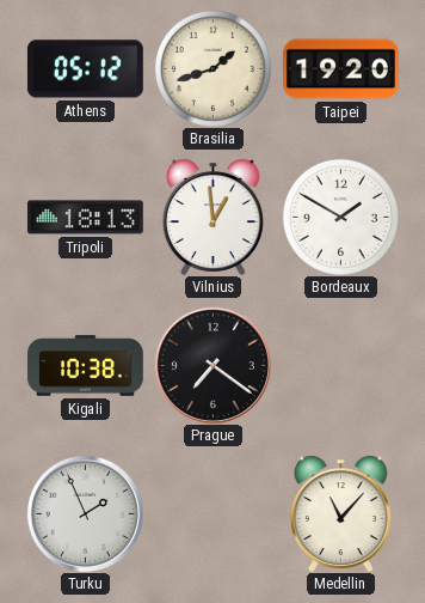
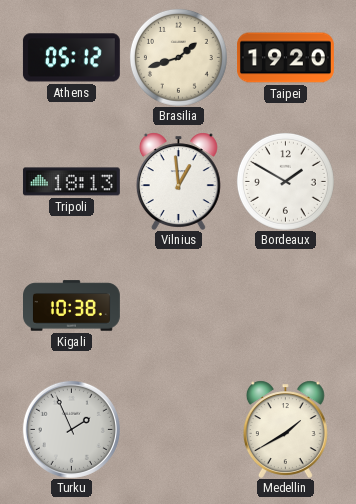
Prague: 7:21 -> none (213, 365)
Medellin: 11:07 -> 1:40 (285, 429)
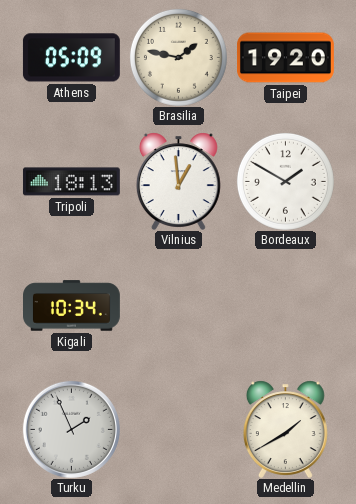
Athens: 05:12 -> 05:09 (71, 58)
Brasilia: 1:42 -> 1:47 (178, 57)
Kigali: 10:38 -> 10:34 (72, 306)
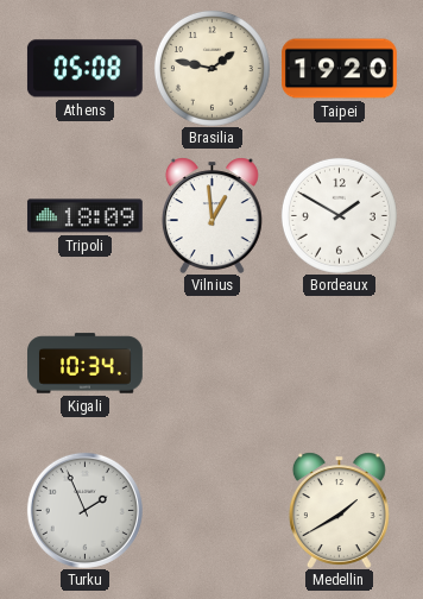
Athens: 05:09 -> 05:08 (84, 69)
Tripoli: 18:13 -> 18:09 (84, 216)
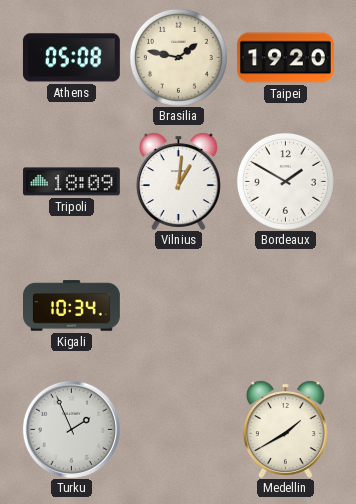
Vilnius: 12:59 -> 1:01 (178, 181)
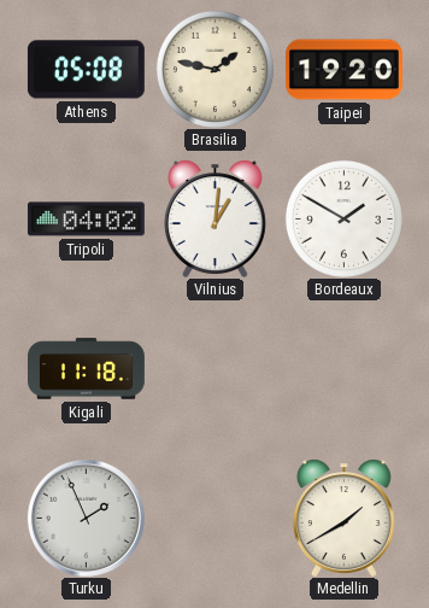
Tripoli: 18:09 -> 04:02 (86, 220)
Kigali: 10:34 -> 11:18 (87, 369)
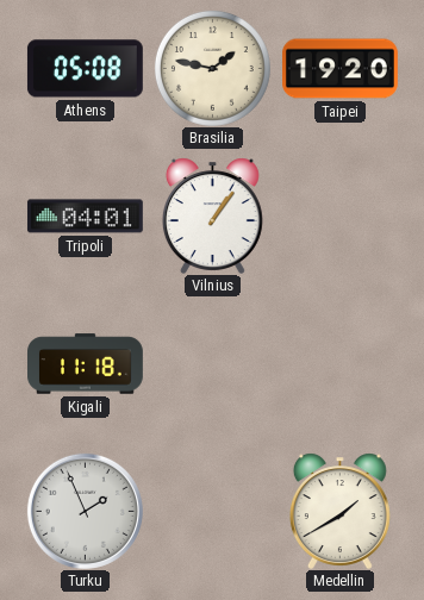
Tripoli: 04:02 -> 04:01 (85, 217)
Vilnius: 1:01 -> 1:06 (212, 215)
Bordeaux: 1:50 -> none (343, 218)
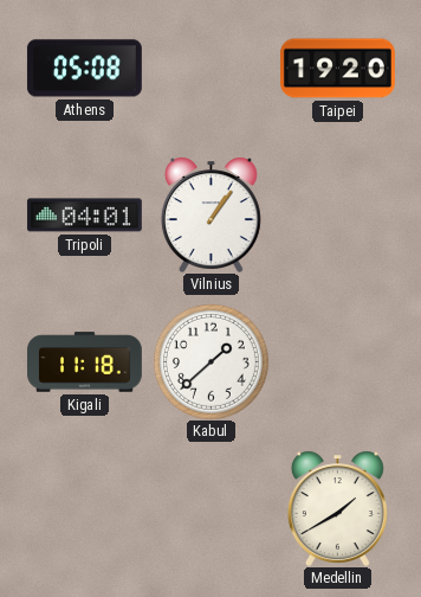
Brasilia: 1:47 -> none (212, 68)
Kabul: none -> 1:38 (210, 361)
Turku: 1:56 -> none (85, 511)
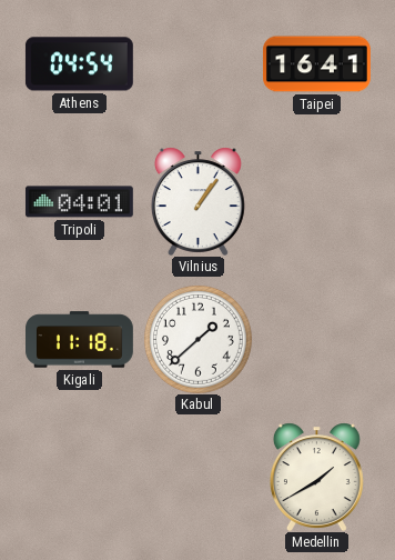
Athens: 05:08 -> 04:54 (79, 64)
Taipei: 19:20 -> 16:41 (317, 64)
